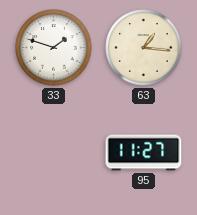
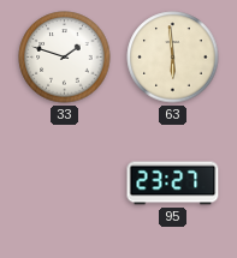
63: 1:16 -> 5:59 (173, 58)
95: 11:27 -> 23:27 (173, 184)
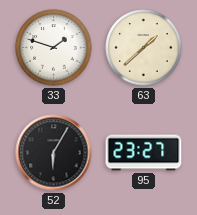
63: 5:59 -> 1:38 (144, 48)
52: none -> 6:05 (54, 153)
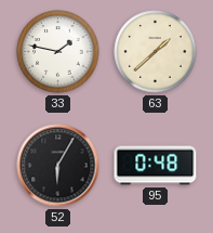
33: 1:48 -> 1:47 (58, 52)
95: 23:27 -> 0:48 (156, 166)
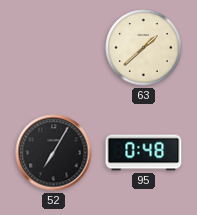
33: 1:47 -> none (58, 52)
52: 6:05 -> 7:05 (54, 153)
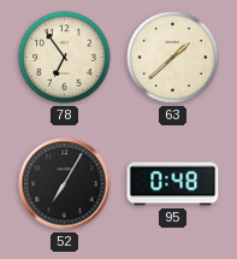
78: none -> 6:54 (65, 58)
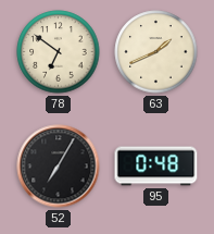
78: 6:54 -> 6:51 (59, 52)
63: 1:38 -> 1:41 (156, 52)
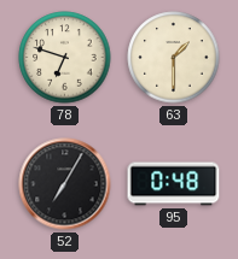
78: 6:51 -> 6:48 (65, 58)
63: 1:41 -> 1:30 (174, 58)
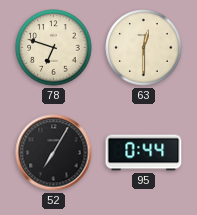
63: 1:30 -> 12:30 (144, 48)
95: 0:48 -> 0:44 (144, 153)
